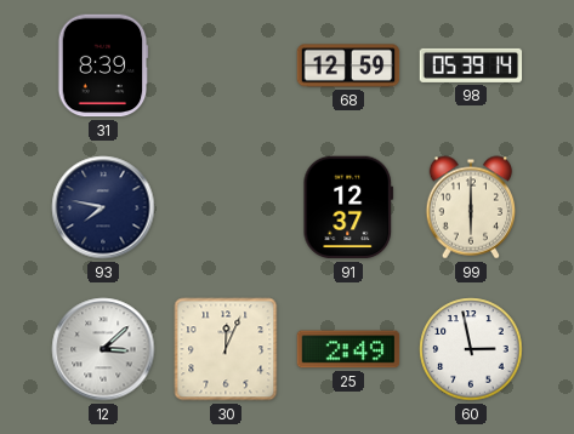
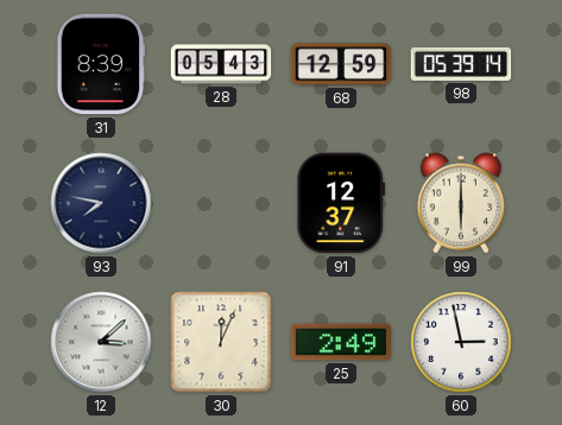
28: none -> 05:43 (221, 64)
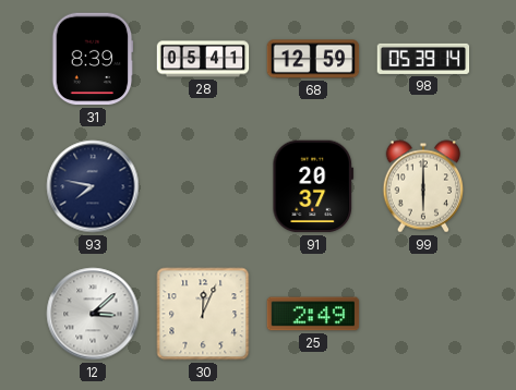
28: 05:43 -> 05:41 (203, 59)
91: 12:37 -> 20:37 (313, 186)
60: 2:58 -> none (461, 342)
